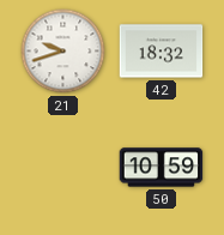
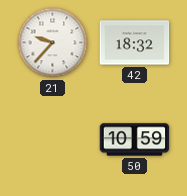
21: 9:42 -> 9:37 (53, 43)
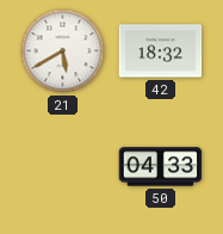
21: 9:37 -> 5:40 (63, 51)
50: 10:59 -> 04:33 (161, 167)
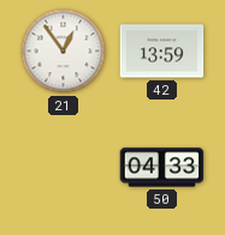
21: 5:40 -> 12:54 (64, 52)
42: 18:32 -> 13:59 (162, 52)
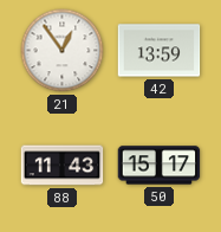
88: none -> 11:43 (63, 166)
50: 04:33 -> 15:17 (160, 166)
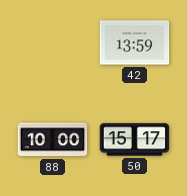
21: 12:54 -> none (63, 51)
88: 11:43 -> 10:00 (53, 140)
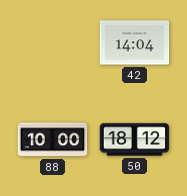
42: 13:59 -> 14:04 (135, 43)
50: 15:17 -> 18:12 (135, 140)
